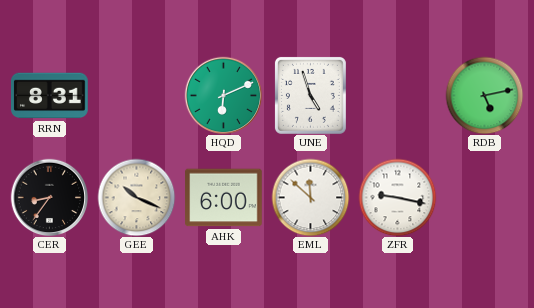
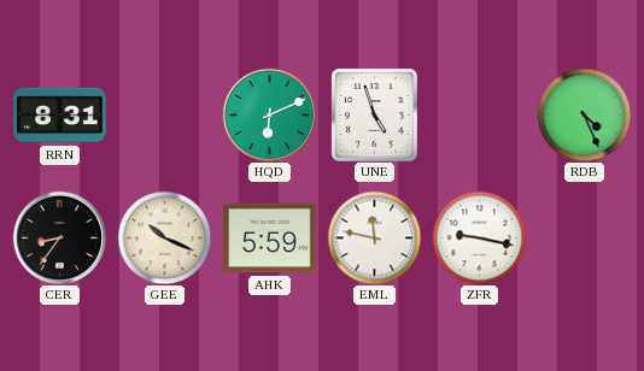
RDB: 5:13 -> 4:26 (584, 114)
AHK: 6:00 -> 5:59 (270, 238)
EML: 11:52 -> 11:47 (374, 237)
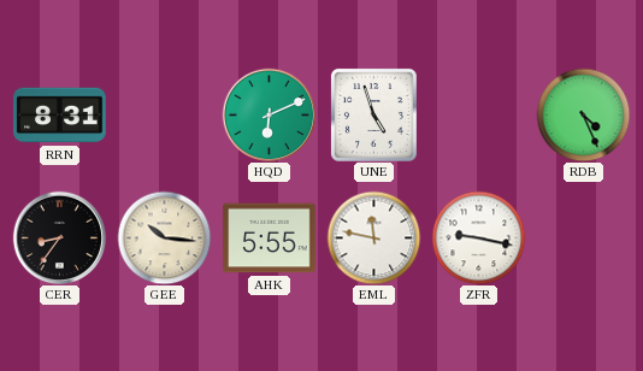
GEE: 10:19 -> 10:16 (164, 237)
AHK: 5:59 -> 5:55 (270, 238)
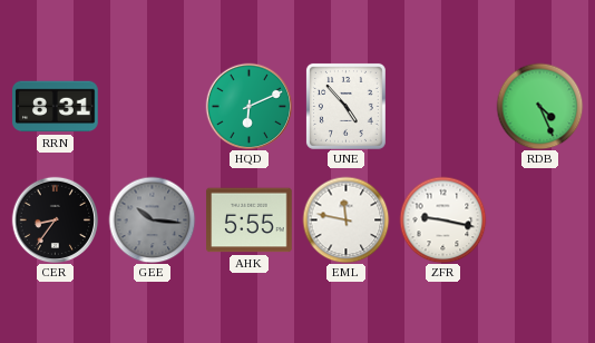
UNE: 4:57 -> 4:53 (345, 106)
GEE dial: cream -> grey (152, 219)
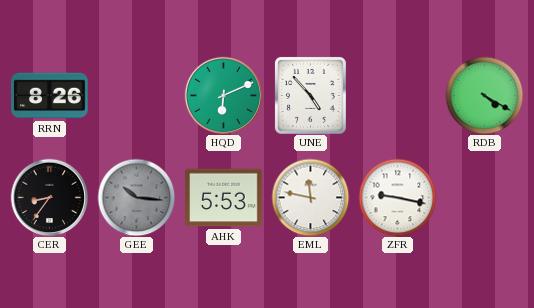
RRN: 8:31 -> 8:26 (50, 96)
RDB: 4:26 -> 4:20 (484, 95)
AHK: 5:55 -> 5:53 (224, 198)
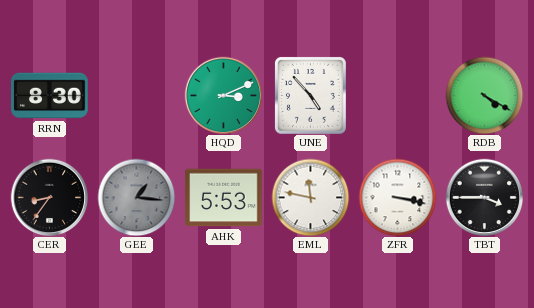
RRN: 8:26 -> 8:30 (50, 96)
HQD: 6:11 -> 3:11 (223, 95)
GEE: 10:16 -> 1:16 (136, 197)
ZFR: 9:17 -> 3:17 (397, 197)
TBT: none -> 3:45 (484, 197)
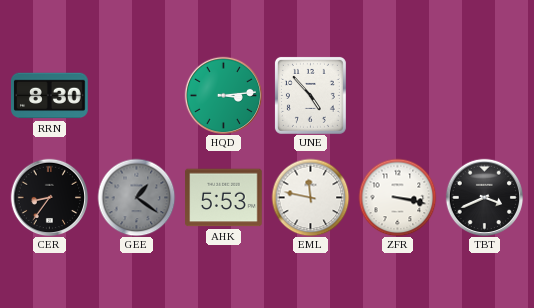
HQD: 3:11 -> 3:14 (223, 95)
RDB: 4:20 -> none (484, 95)
GEE: 1:16 -> 1:21 (136, 197)
TBT: 3:45 -> 3:41 (484, 197)
